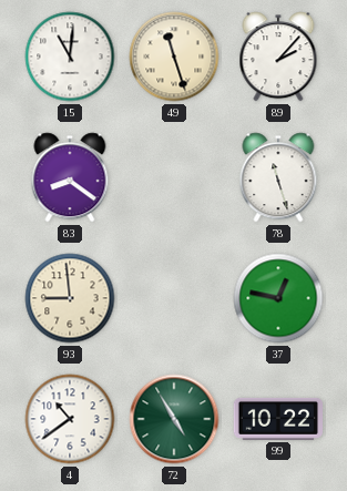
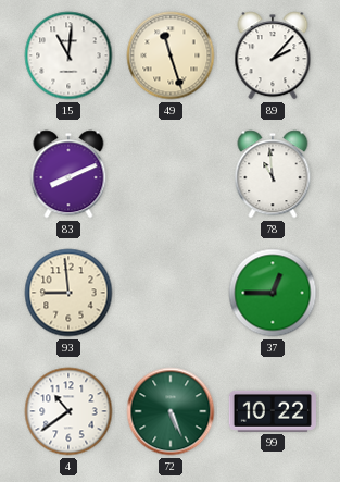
83: 8:21 -> 8:11 (68, 174)
78: 11:27 -> 10:59 (273, 174)
37: 12:47 -> 12:45 (273, 293)
72: 4:55 -> 5:26 (171, 411)
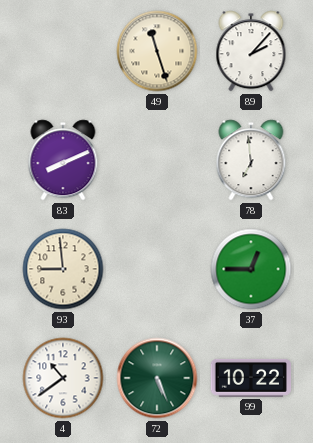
15: 11:01 -> none (68, 55)
78: 10:59 -> 6:59 (251, 160)
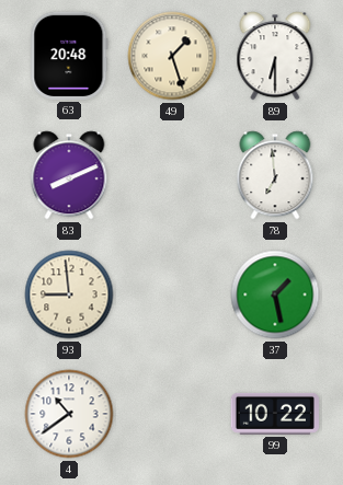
63: none -> 20:48 (69, 56)
49: 11:27 -> 1:27 (172, 56)
89: 2:07 -> 6:30 (275, 56)
37: 12:45 -> 1:28 (275, 295)
72: 5:26 -> none (157, 378)
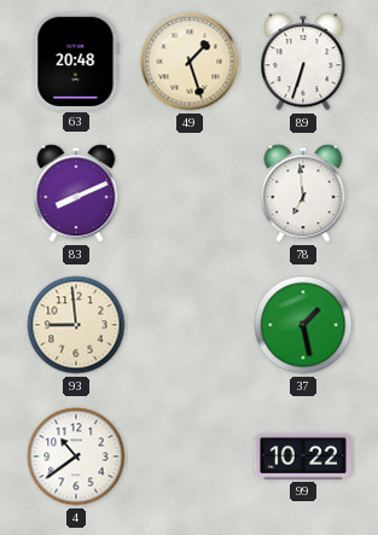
89: 6:30 -> 6:33 (303, 62)
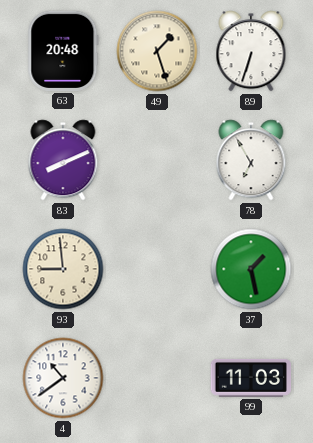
78: 6:59 -> 6:55 (251, 160)
99: 10:22 -> 11:03 (250, 378)
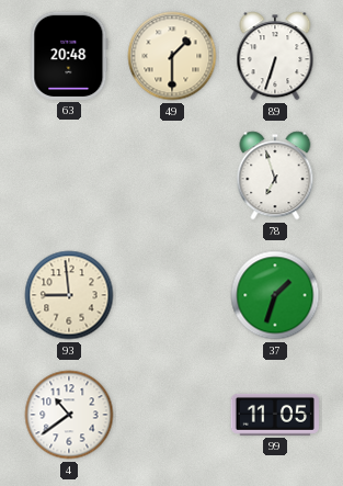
49: 1:27 -> 1:30 (172, 56)
83: 8:11 -> none (63, 160)
78: 6:55 -> 6:57 (275, 176)
37: 1:28 -> 1:33 (275, 295)
99: 11:03 -> 11:05 (274, 415)
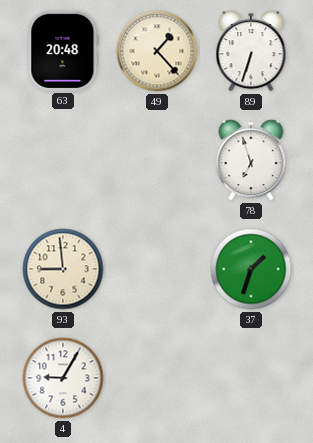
49: 1:30 -> 1:23 (157, 51)
4: 10:39 -> 9:05 (63, 378)
99: 11:05 -> none (274, 415)
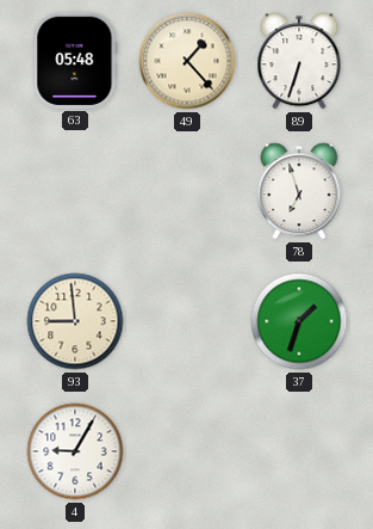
63: 20:48 -> 05:48 (75, 61)
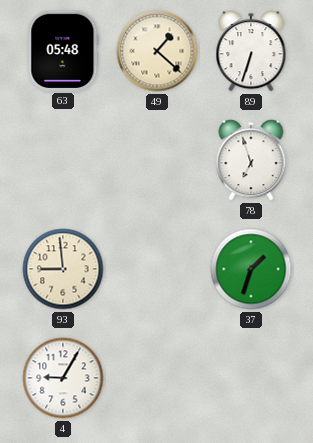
49: 1:23 -> 1:22 (157, 51)
